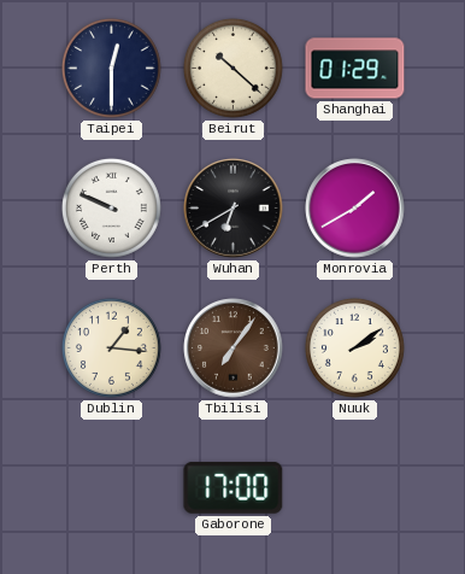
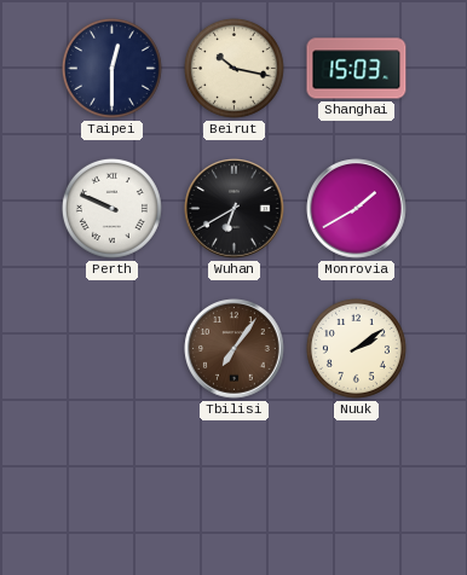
Beirut: 10:22 -> 10:17 (234, 68)
Shanghai: 01:29 -> 15:03 (357, 69)
Dublin: 1:16 -> none (111, 347)
Gaborone: 17:00 -> none (234, 487)
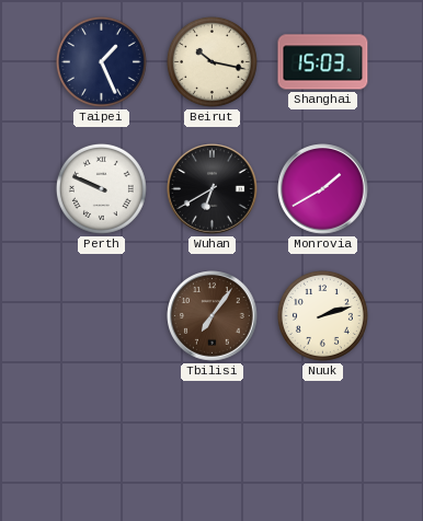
Taipei: 12:30 -> 1:26 (101, 61)
Nuuk: 2:09 -> 2:12 (322, 315)
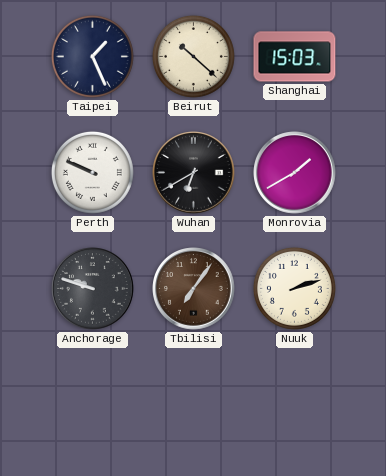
Beirut: 10:17 -> 10:22 (193, 56)
Anchorage: none -> 9:48 (93, 289)
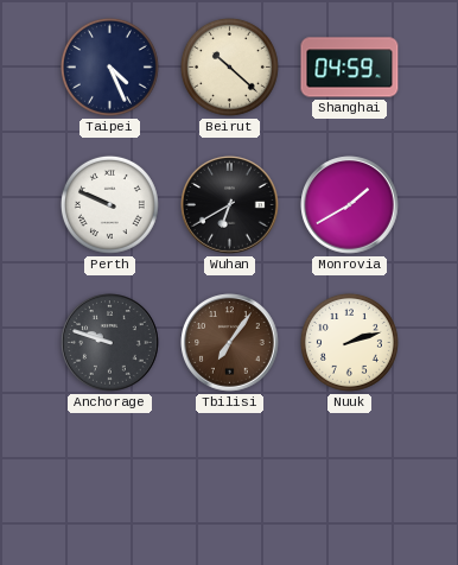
Taipei: 1:26 -> 4:26 (109, 66)
Shanghai: 15:03 -> 04:59 (350, 68)
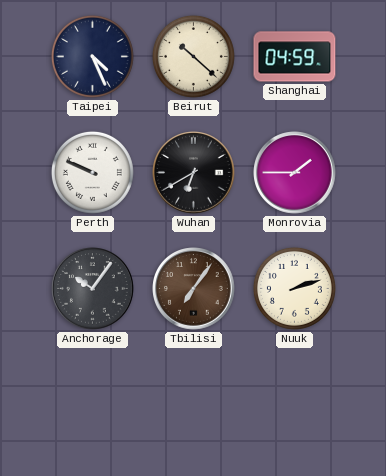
Monrovia: 1:40 -> 1:45 (295, 173)
Anchorage: 9:48 -> 10:06 (93, 289)
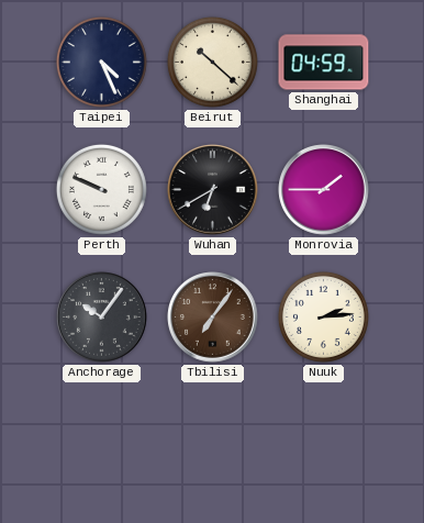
Nuuk: 2:12 -> 2:14 (323, 316)
